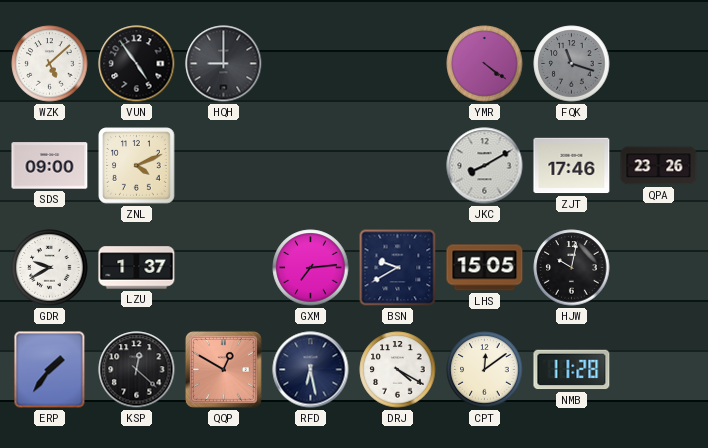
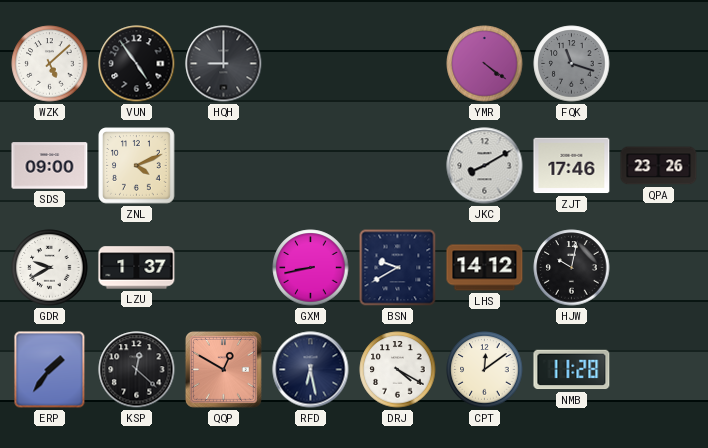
GXM: 7:14 -> 8:43 (311, 268)
LHS: 15:05 -> 14:12 (485, 268)
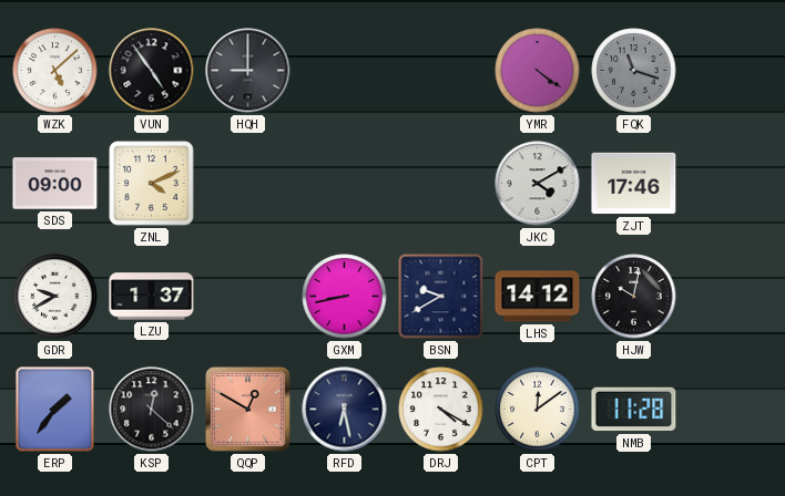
JKC: 8:10 -> 4:10 (538, 184)
QPA: 23:26 -> none (659, 166)
